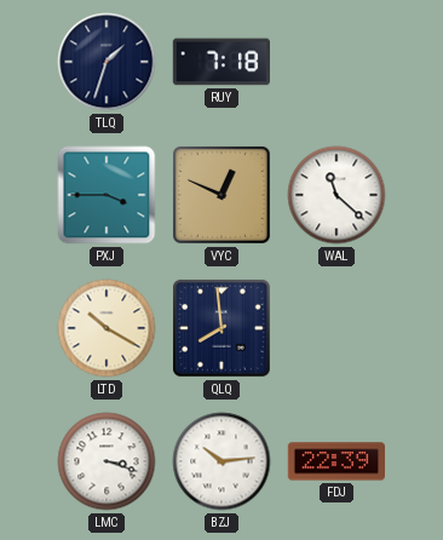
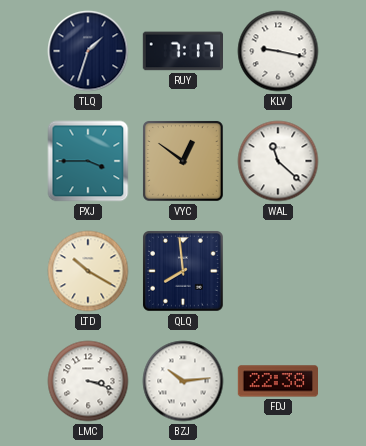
RUY: 7:18 -> 7:17 (182, 51)
KLV: none -> 9:17 (278, 51)
VYC: 12:49 -> 12:51 (183, 161)
FDJ: 22:39 -> 22:38 (277, 381)
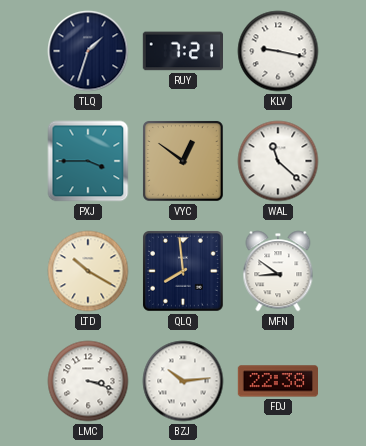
RUY: 7:17 -> 7:21 (182, 51)
MFN: none -> 8:51 (278, 271)
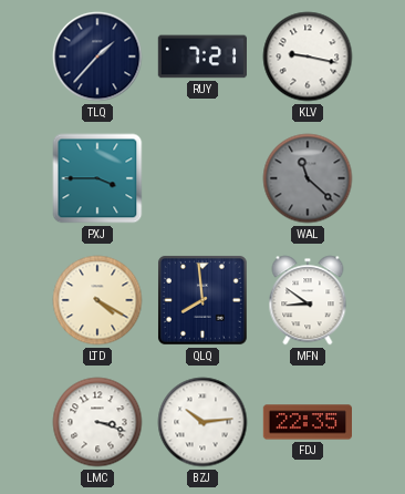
TLQ: 1:33 -> 1:37 (97, 56)
VYC: 12:51 -> none (183, 161)
WAL dial: white -> grey (308, 178)
LTD: 10:20 -> 4:20 (97, 300)
FDJ: 22:38 -> 22:35 (307, 422)
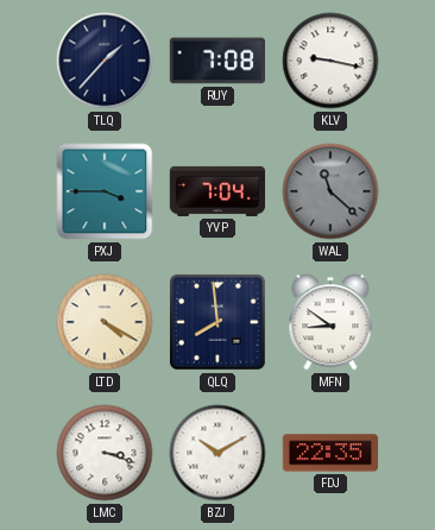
RUY: 7:21 -> 7:08 (216, 61)
YVP: none -> 7:04 (216, 191)
BZJ: 10:14 -> 10:10 (218, 453)
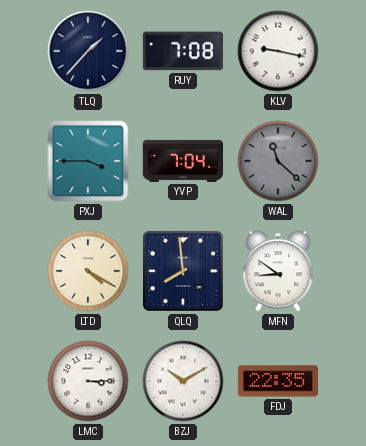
LMC: 3:18 -> 3:15 (88, 381)
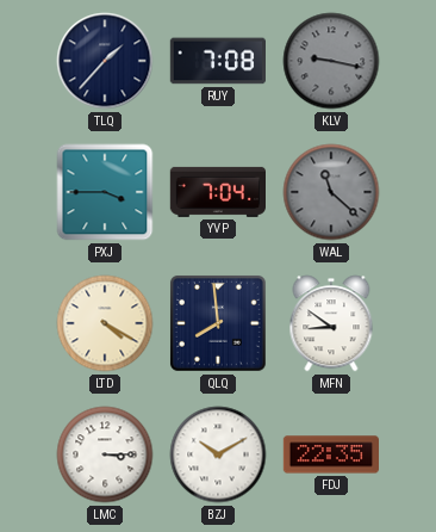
KLV dial: white -> grey (331, 61)
